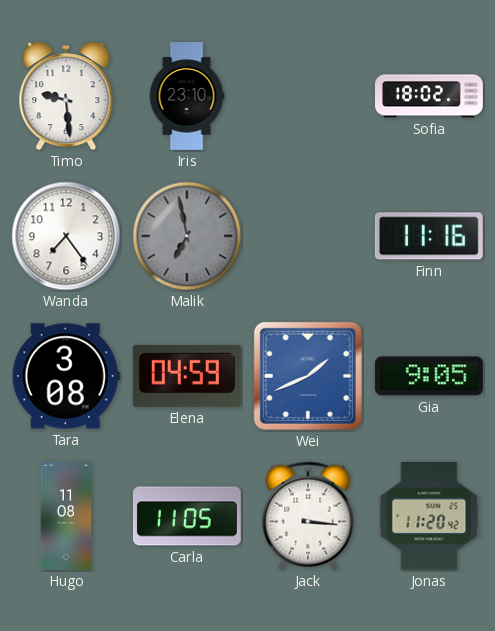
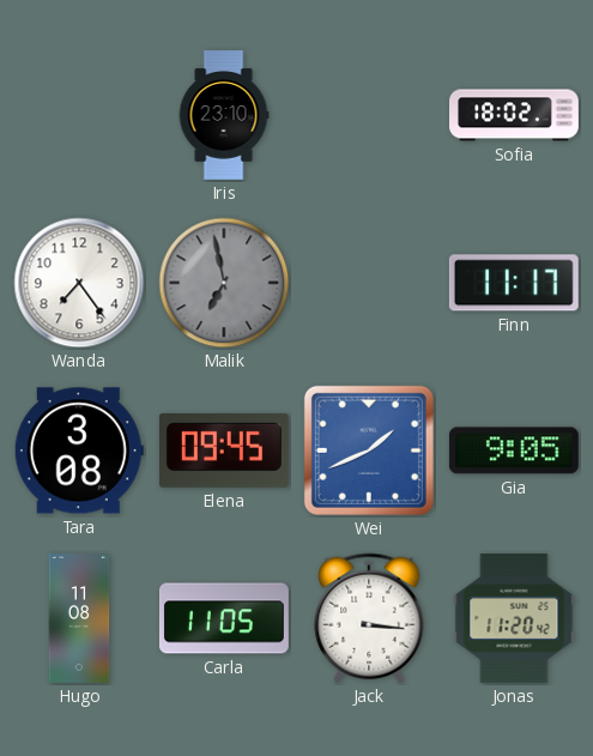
Timo: 9:29 -> none (66, 97)
Finn: 11:16 -> 11:17 (514, 283)
Elena: 04:59 -> 09:45 (224, 450)
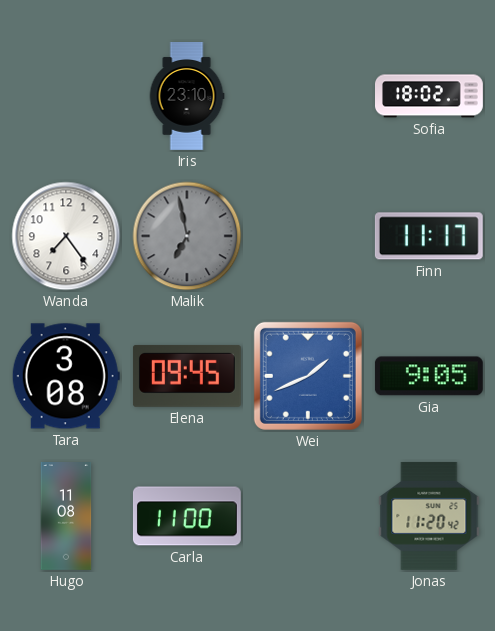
Carla: 11:05 -> 11:00 (187, 516)
Jack: 3:16 -> none (369, 618)
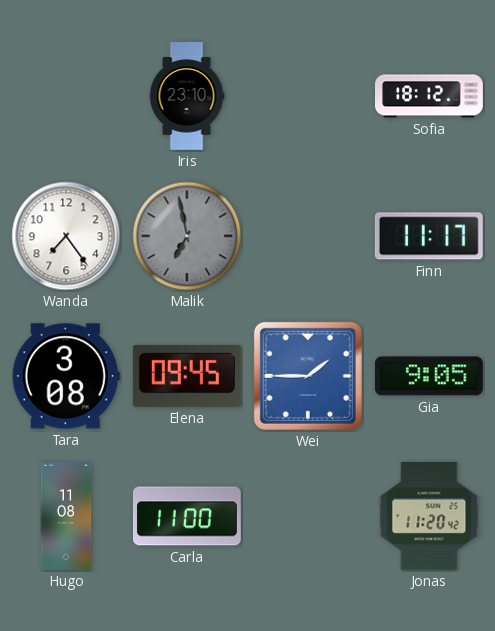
Sofia: 18:02 -> 18:12 (430, 96)
Wei: 1:41 -> 1:45 (308, 376)
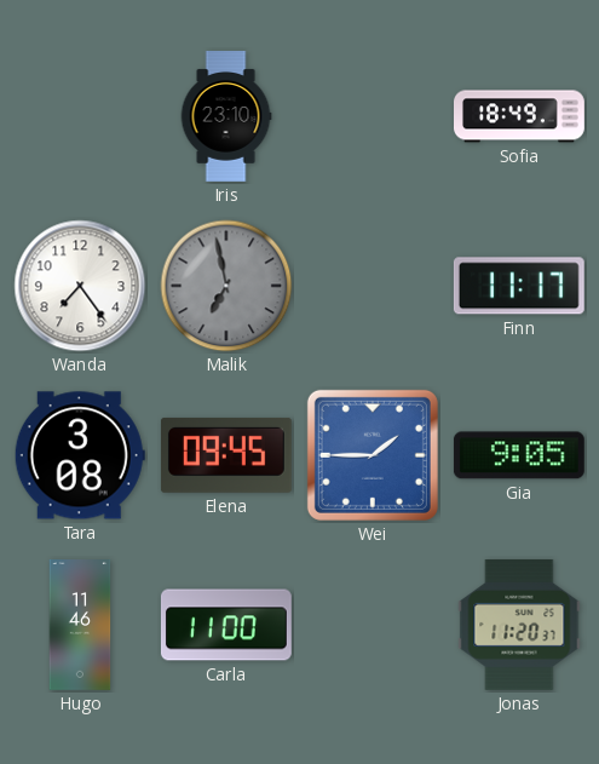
Sofia: 18:12 -> 18:49 (520, 116)
Hugo: 11:08 -> 11:46 (80, 626)
Jonas: 11:20:42 -> 11:20:37 (519, 625)
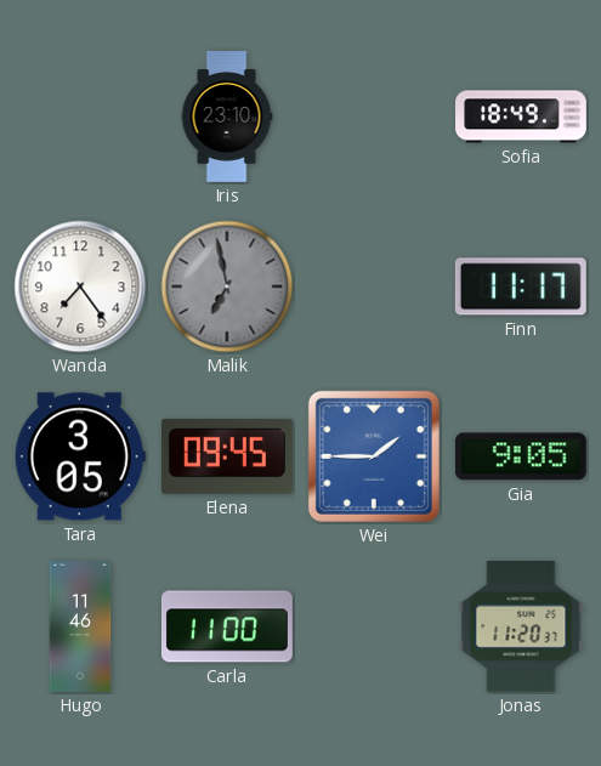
Tara: 3:08 -> 3:05 (80, 456)
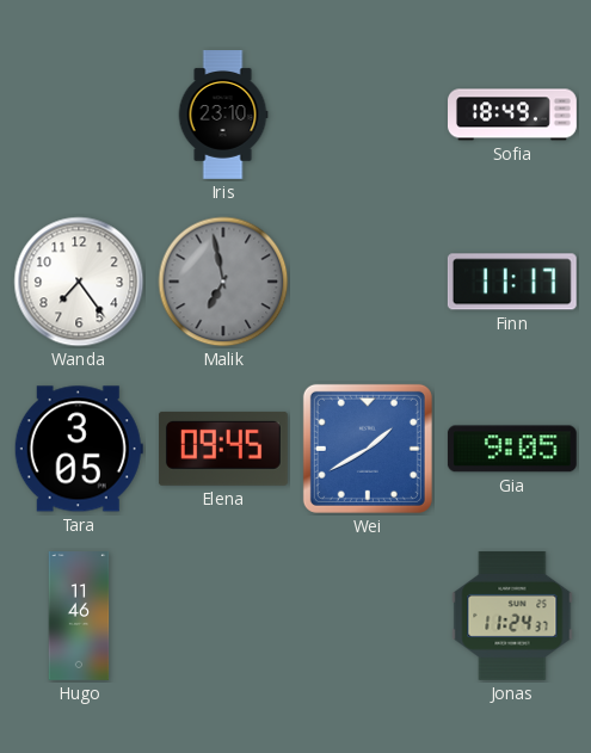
Wei: 1:45 -> 1:40 (368, 449)
Carla: 11:00 -> none (227, 626)
Jonas: 11:20 -> 11:24 (512, 616)
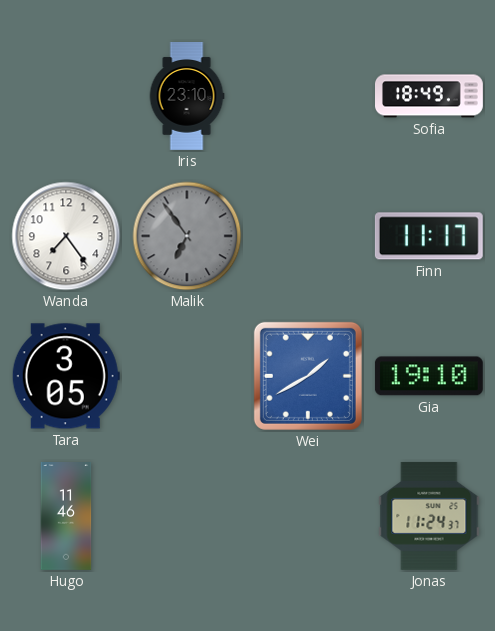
Malik: 6:58 -> 6:54 (187, 236)
Elena: 09:45 -> none (223, 449)
Gia: 9:05 -> 19:10 (429, 376)
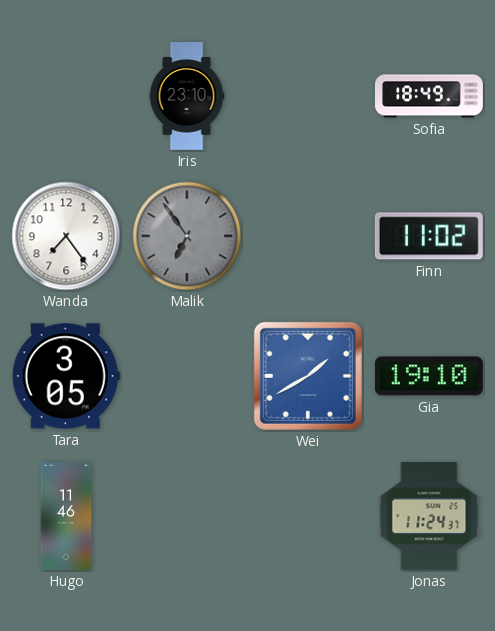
Finn: 11:17 -> 11:02 (429, 236)
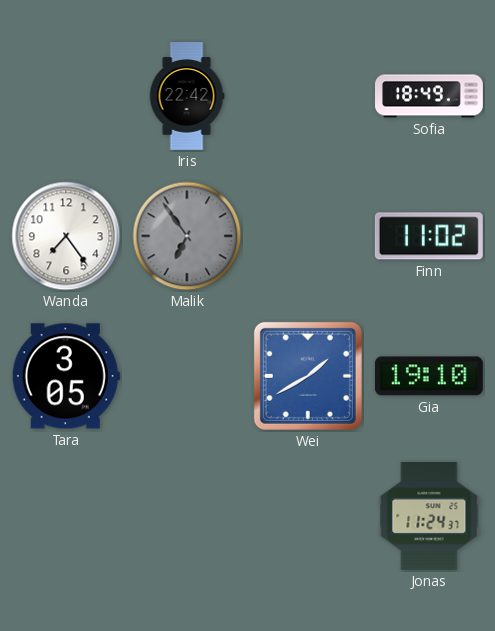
Iris: 23:10 -> 22:42 (187, 97)
Hugo: 11:46 -> none (66, 517)
